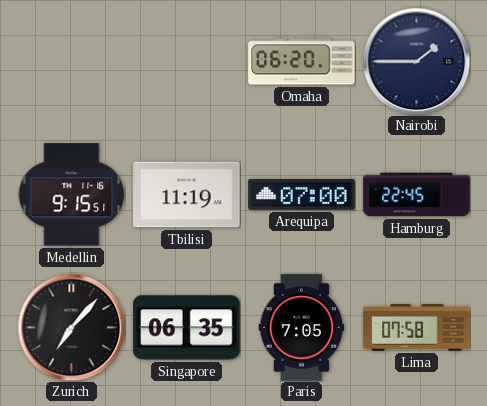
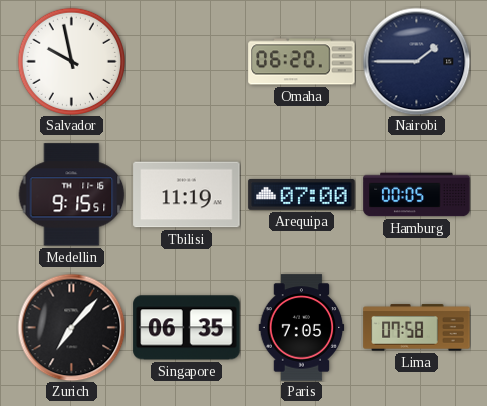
Salvador: none -> 9:58 (71, 61)
Hamburg: 22:45 -> 00:05 (417, 195)
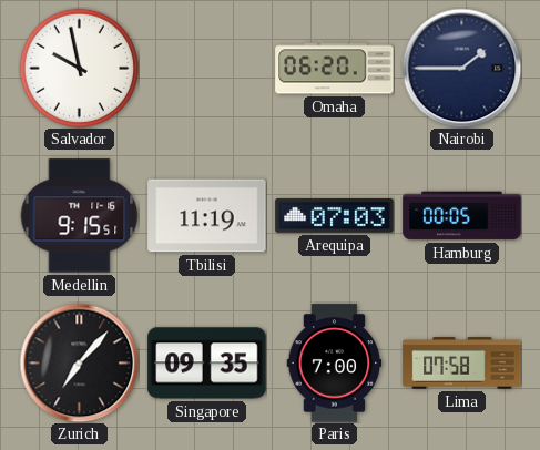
Arequipa: 07:00 -> 07:03 (335, 215)
Singapore: 06:35 -> 09:35 (207, 364)
Paris: 7:05 -> 7:00 (335, 364)
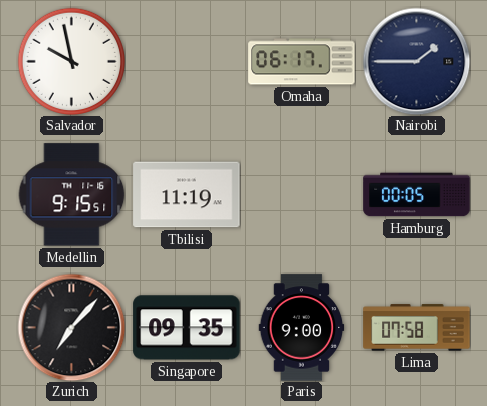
Omaha: 06:20 -> 06:17 (302, 62)
Arequipa: 07:03 -> none (335, 215)
Paris: 7:00 -> 9:00 (302, 328)
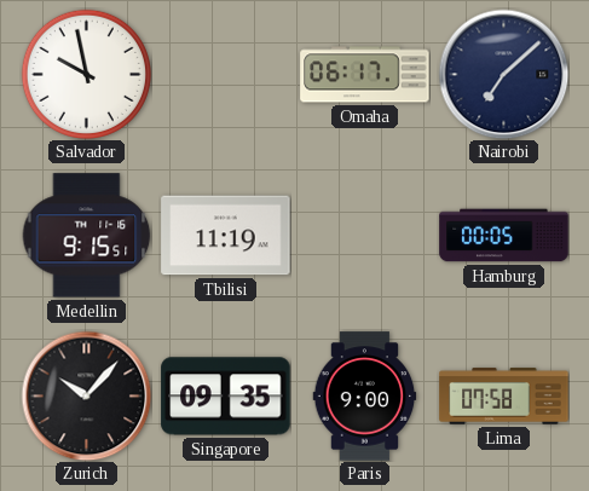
Nairobi: 1:45 -> 7:08 (503, 74)
Zurich: 7:07 -> 10:07 (86, 395)
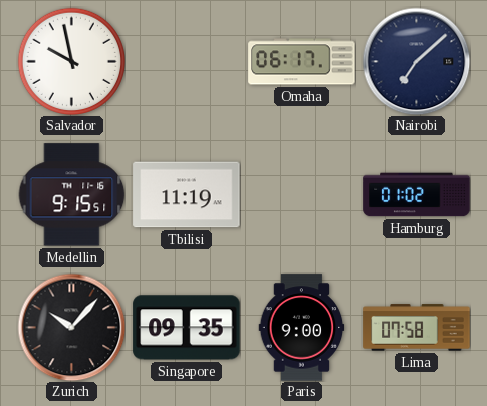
Hamburg: 00:05 -> 01:02 (417, 195)
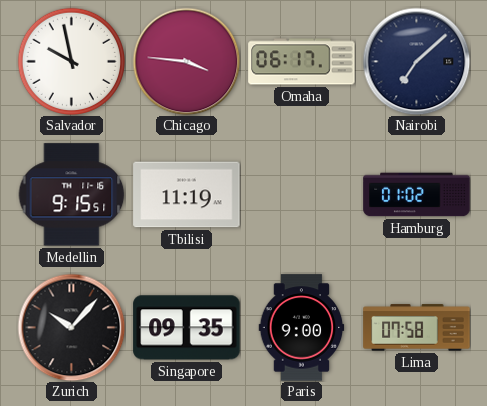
Chicago: none -> 3:46 (186, 61)
